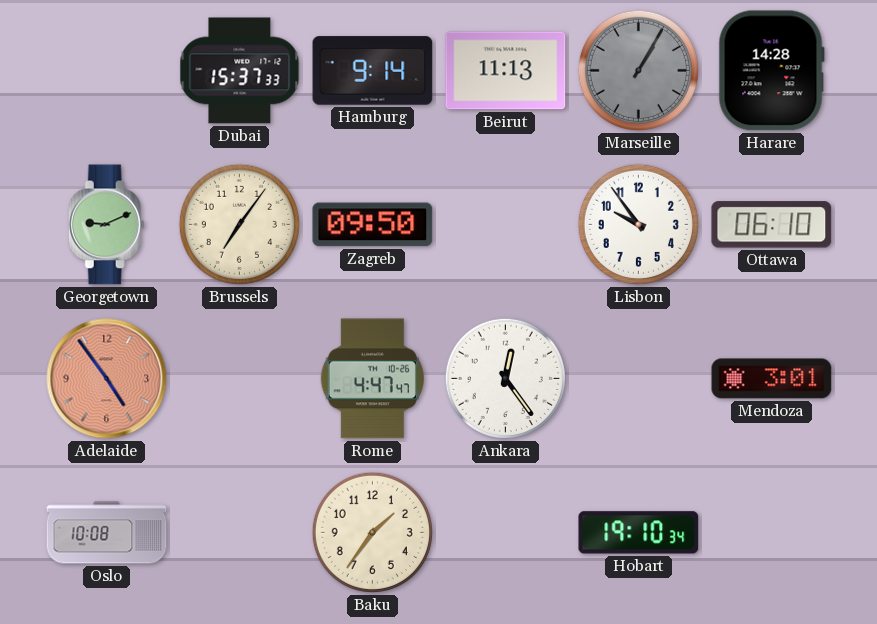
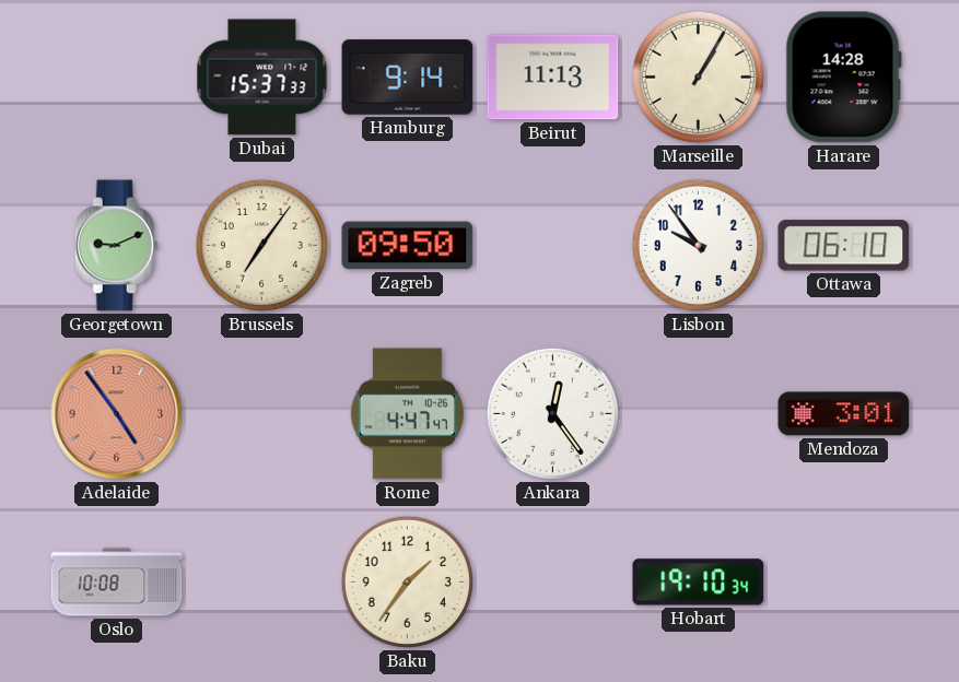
Marseille dial: grey -> cream (698, 77)
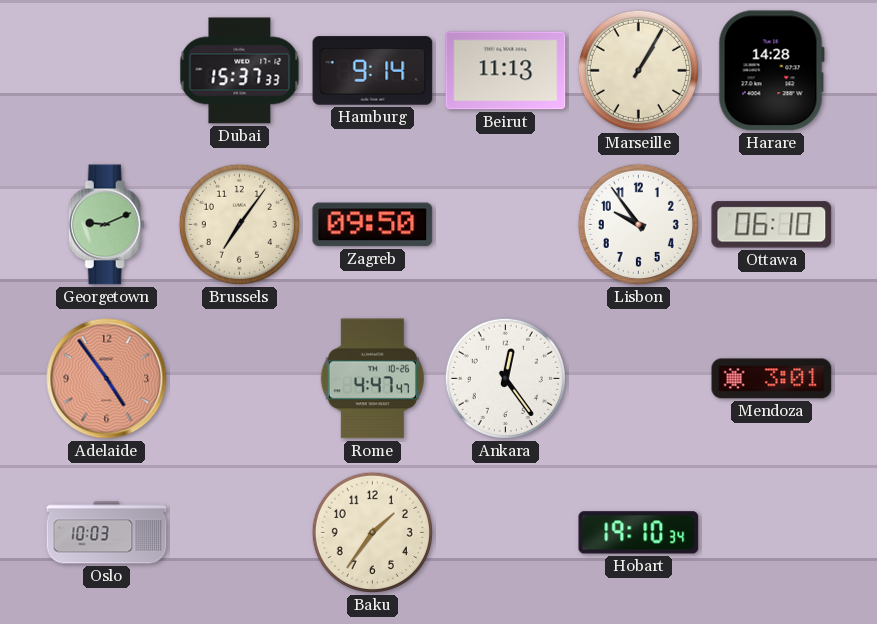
Oslo: 10:08 -> 10:03 (107, 533)
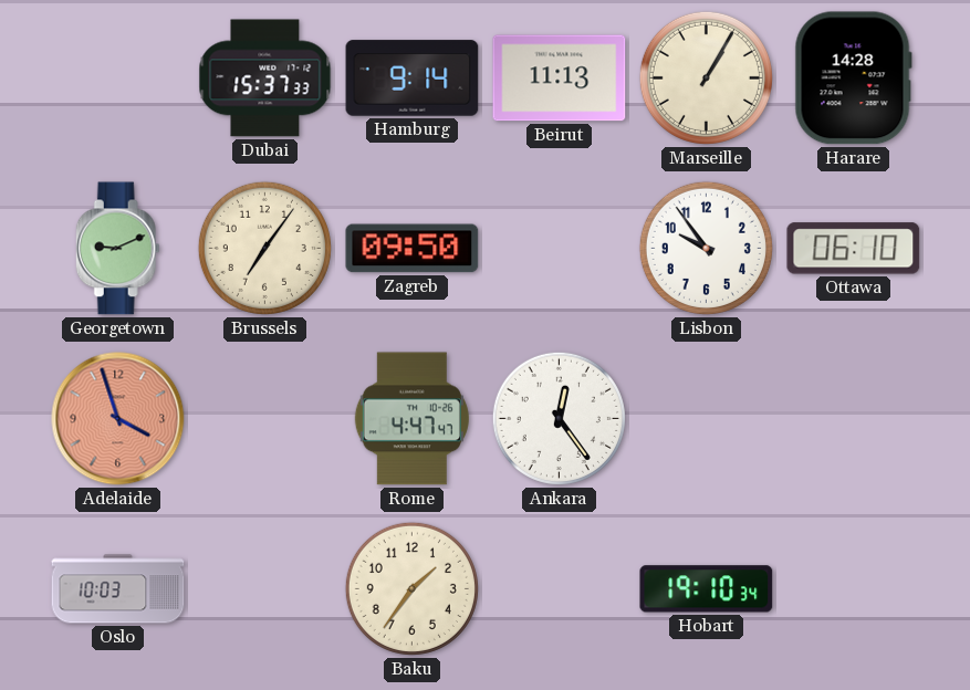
Adelaide: 4:54 -> 3:57 (118, 419)
Mendoza: 3:01 -> none (772, 379)
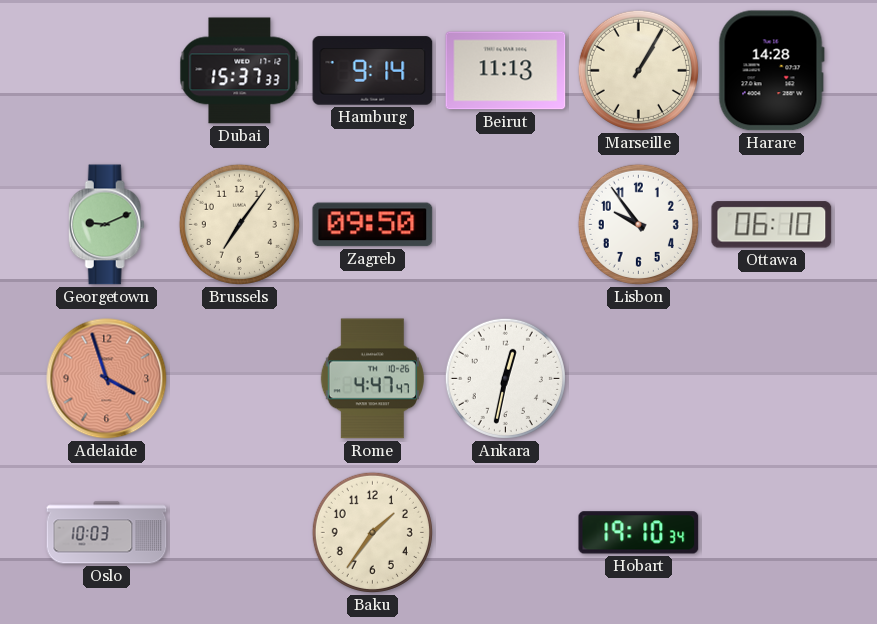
Ankara: 12:24 -> 12:32 (505, 378)
